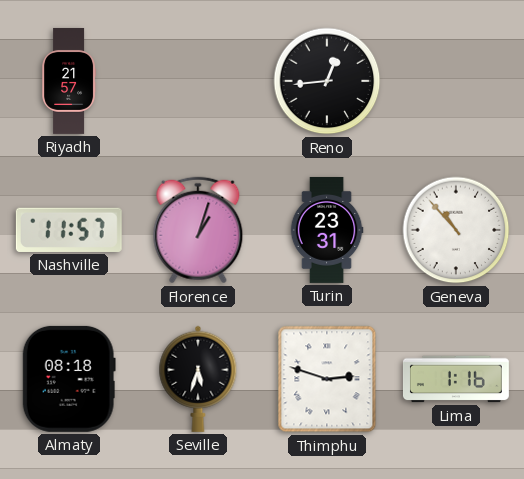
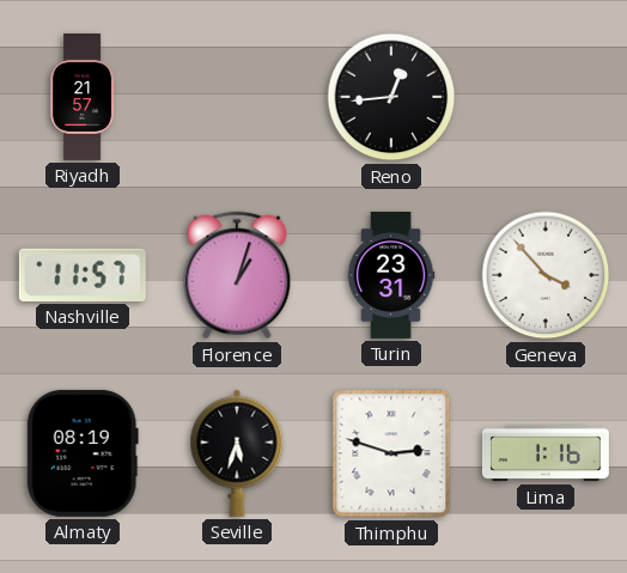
Geneva: 10:53 -> 3:53 (546, 275)
Almaty: 08:18 -> 08:19 (83, 453)
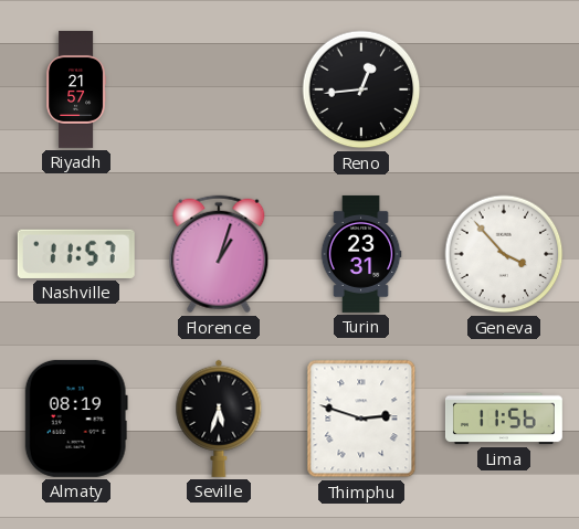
Lima: 1:16 -> 11:56 (504, 419)
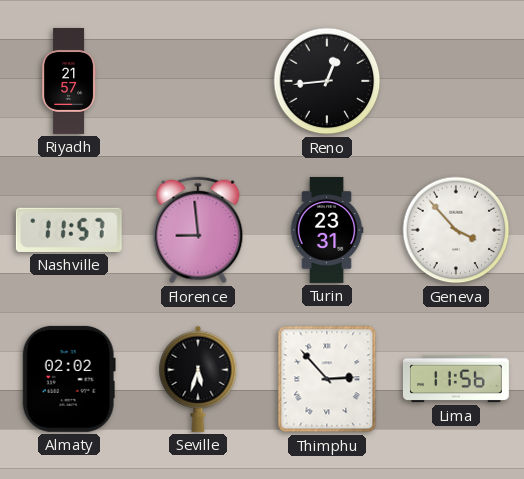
Florence: 1:03 -> 8:59 (198, 230)
Almaty: 08:19 -> 02:02 (69, 379)
Thimphu: 2:48 -> 2:53 (327, 379)
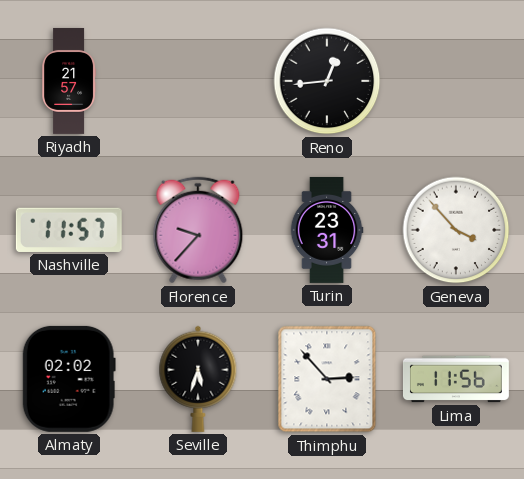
Florence: 8:59 -> 9:37 (198, 230)
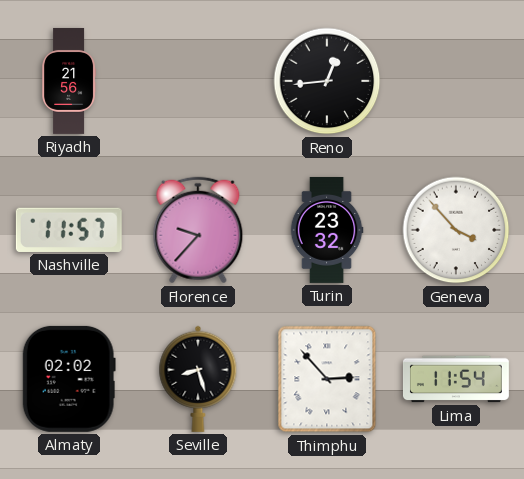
Riyadh: 21:57 -> 21:56 (69, 81)
Turin: 23:31 -> 23:32 (327, 230)
Seville: 5:33 -> 8:27 (198, 379)
Lima: 11:56 -> 11:54 (456, 379)
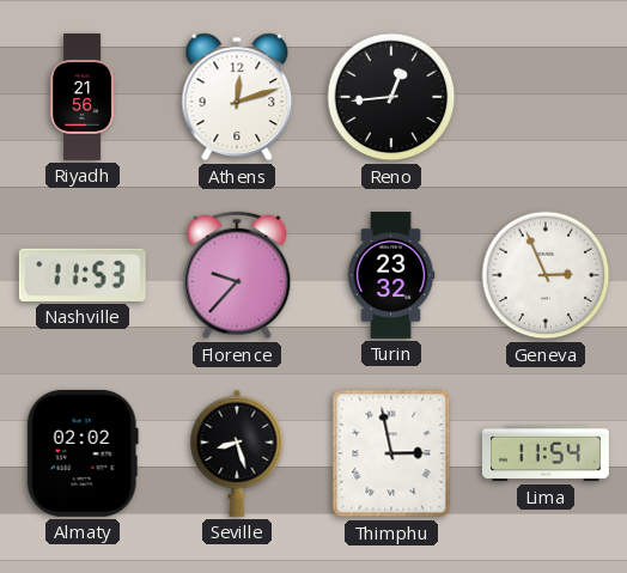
Athens: none -> 12:12 (237, 97)
Nashville: 11:57 -> 11:53 (83, 275)
Geneva: 3:53 -> 2:56 (546, 275)
Thimphu: 2:53 -> 2:58 (391, 453)
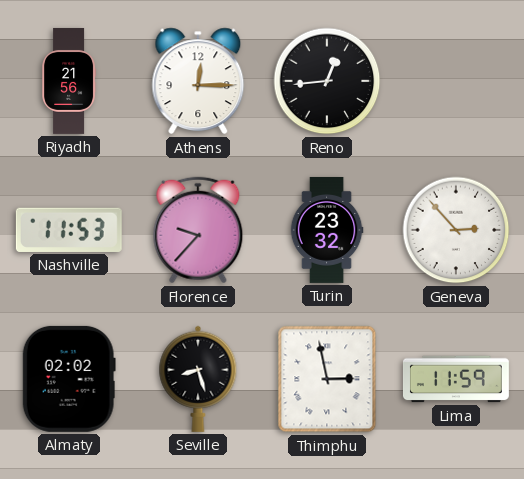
Athens: 12:12 -> 12:15 (198, 81)
Geneva: 2:56 -> 2:53 (456, 230)
Lima: 11:54 -> 11:59 (456, 379)
